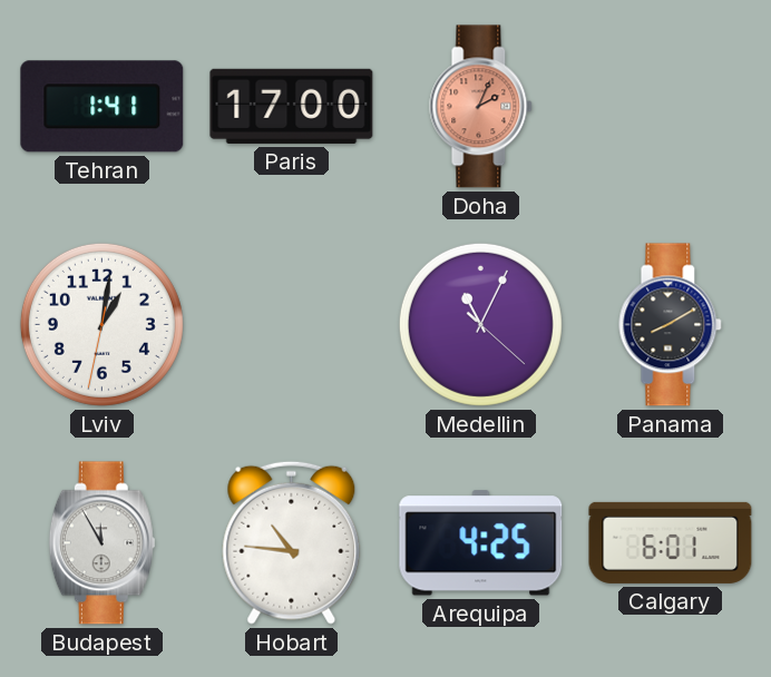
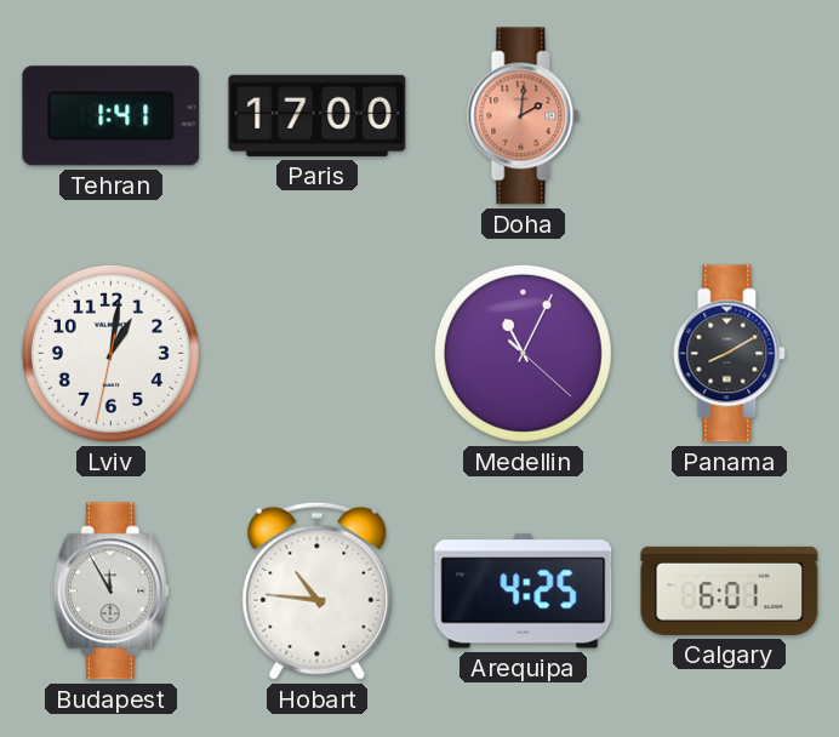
Doha: 2:04 -> 2:01 (524, 116)
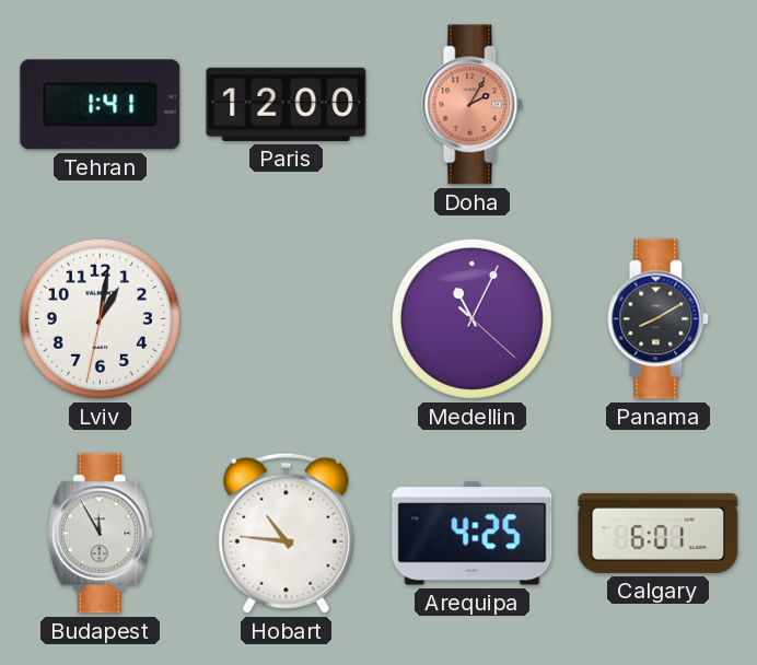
Paris: 17:00 -> 12:00 (287, 104)
Doha: 2:01 -> 2:05 (473, 105)
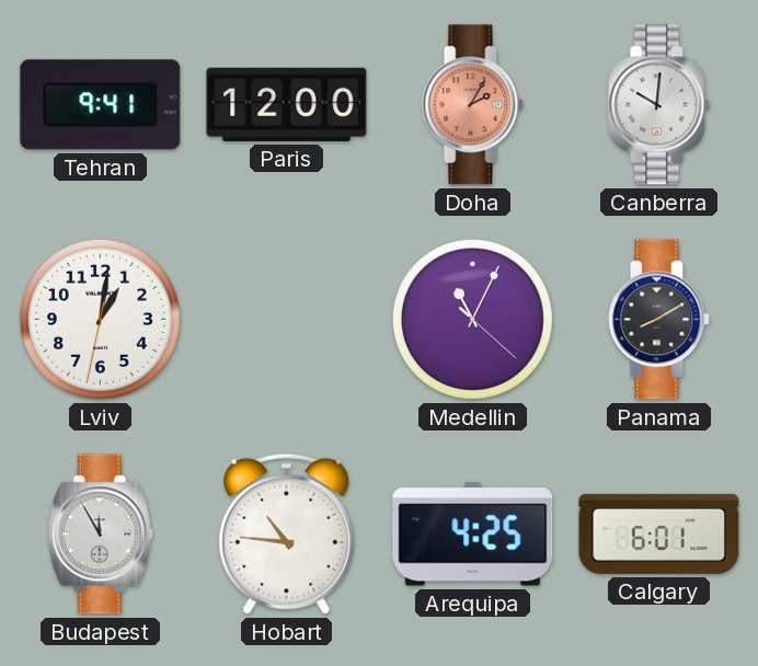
Tehran: 1:41 -> 9:41 (101, 105)
Canberra: none -> 10:01 (659, 105)
